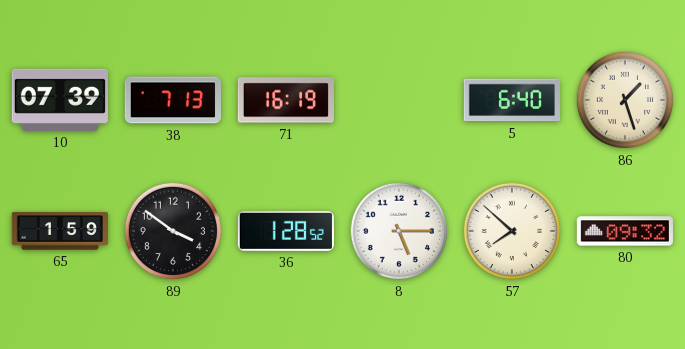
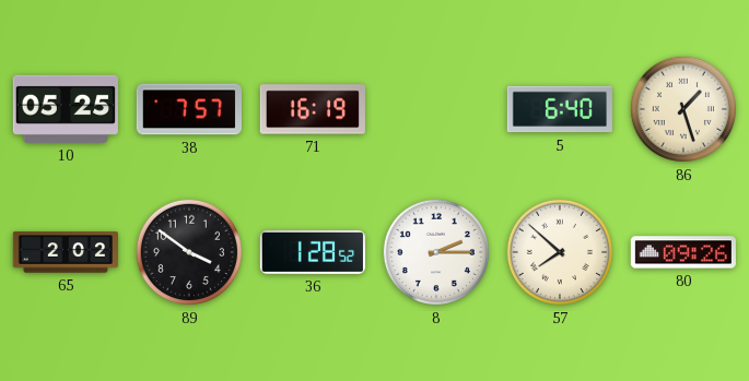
10: 07:39 -> 05:25 (66, 109)
38: 7:13 -> 7:57 (189, 109)
65: 1:59 -> 2:02 (65, 252)
8: 5:15 -> 2:15 (436, 252)
80: 09:32 -> 09:26 (682, 252)
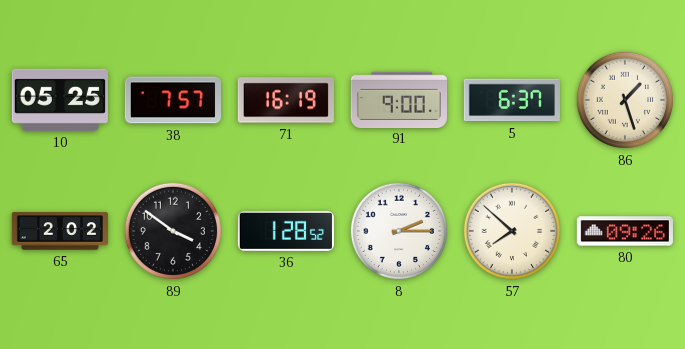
91: none -> 9:00 (398, 99)
5: 6:40 -> 6:37 (512, 100)
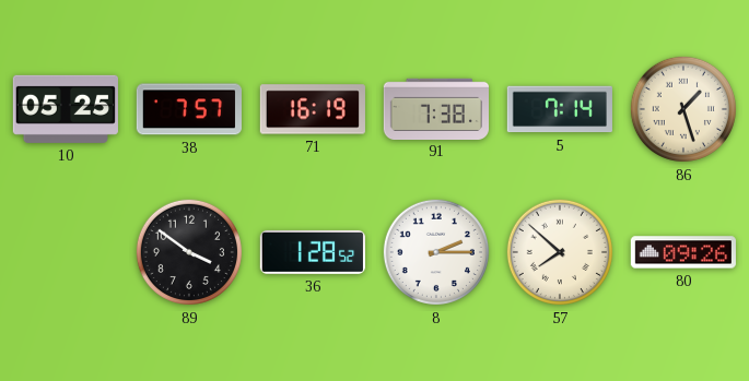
91: 9:00 -> 7:38 (435, 108)
5: 6:37 -> 7:14 (560, 109)
65: 2:02 -> none (59, 231)
